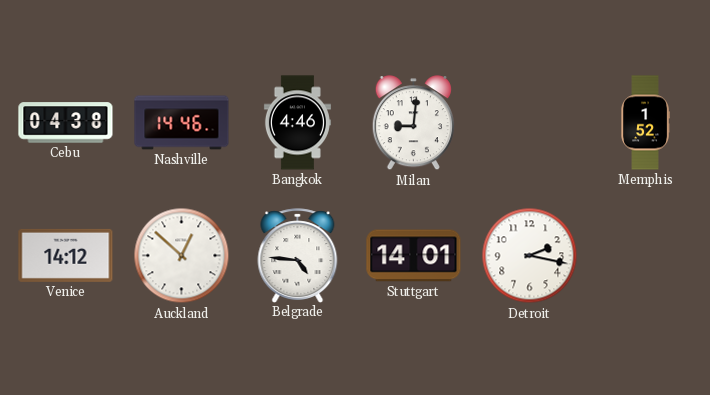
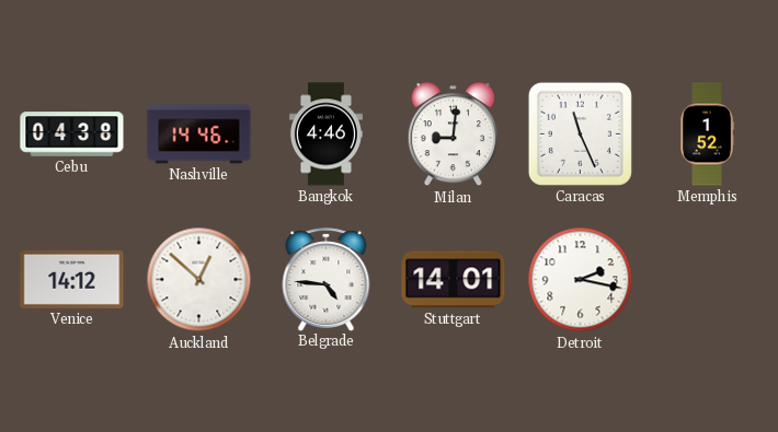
Caracas: none -> 11:26 (580, 133)
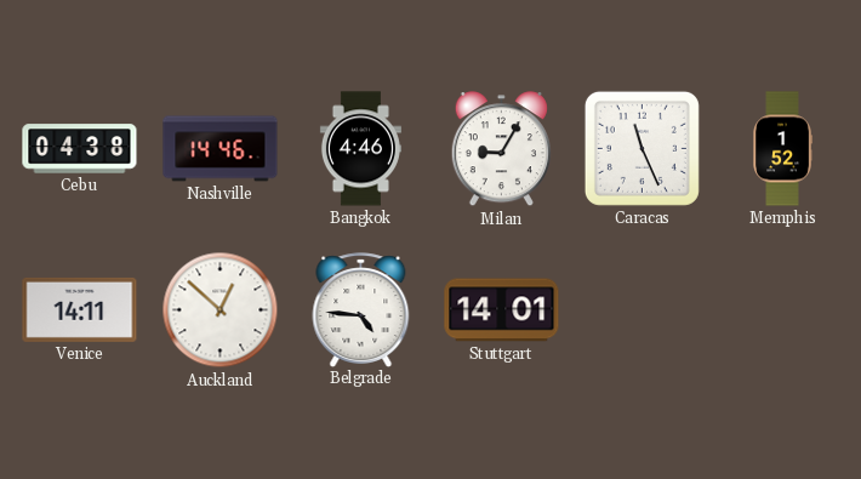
Milan: 9:01 -> 9:05 (501, 149)
Venice: 14:12 -> 14:11 (80, 309)
Detroit: 2:17 -> none (581, 280)
